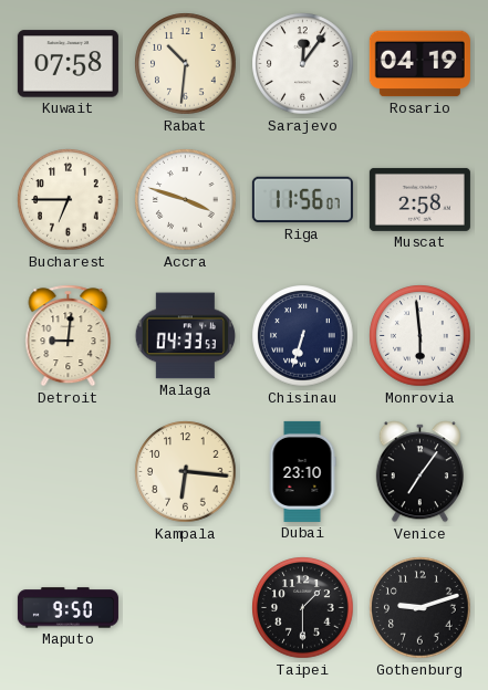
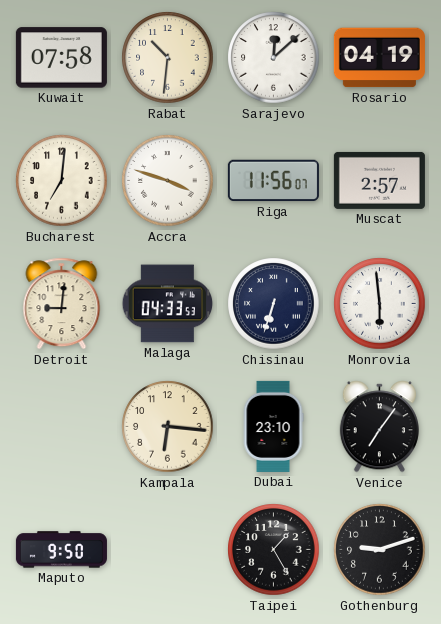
Sarajevo: 12:06 -> 12:08 (274, 58)
Bucharest: 6:45 -> 7:01 (62, 181)
Muscat: 2:58 -> 2:57 (379, 180)
Taipei: 1:30 -> 1:25 (274, 550)
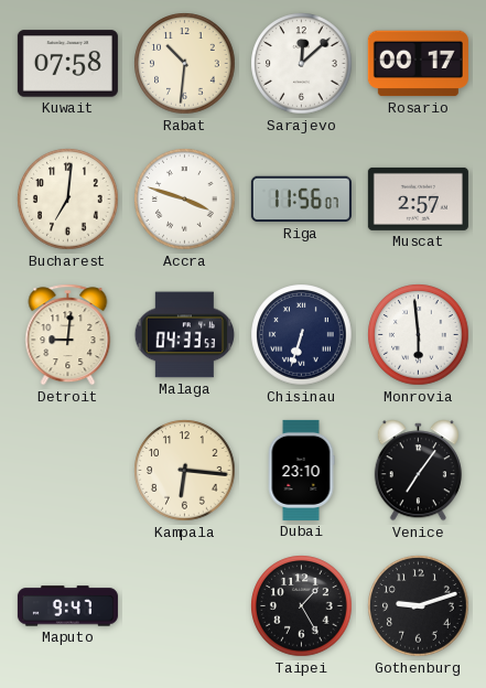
Rosario: 04:19 -> 00:17 (418, 64)
Maputo: 9:50 -> 9:47 (67, 606)
